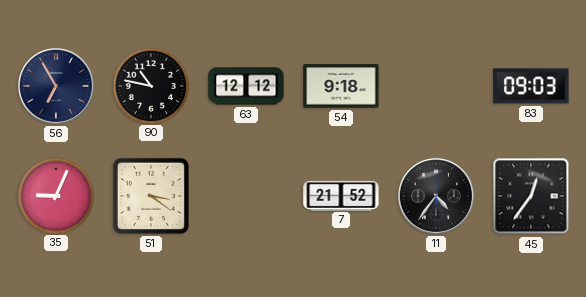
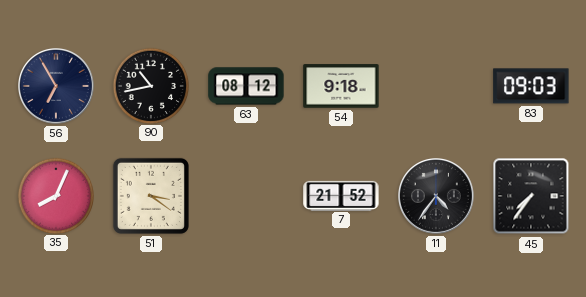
90: 10:47 -> 10:43 (150, 85)
63: 12:12 -> 08:12 (246, 86)
35: 9:04 -> 8:04 (55, 195)
45: 12:36 -> 7:36 (531, 196)
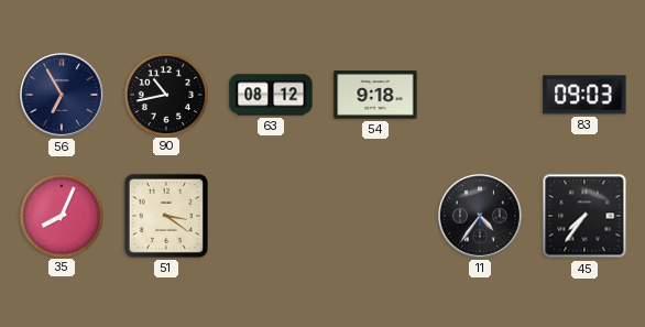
7: 21:52 -> none (341, 195)
